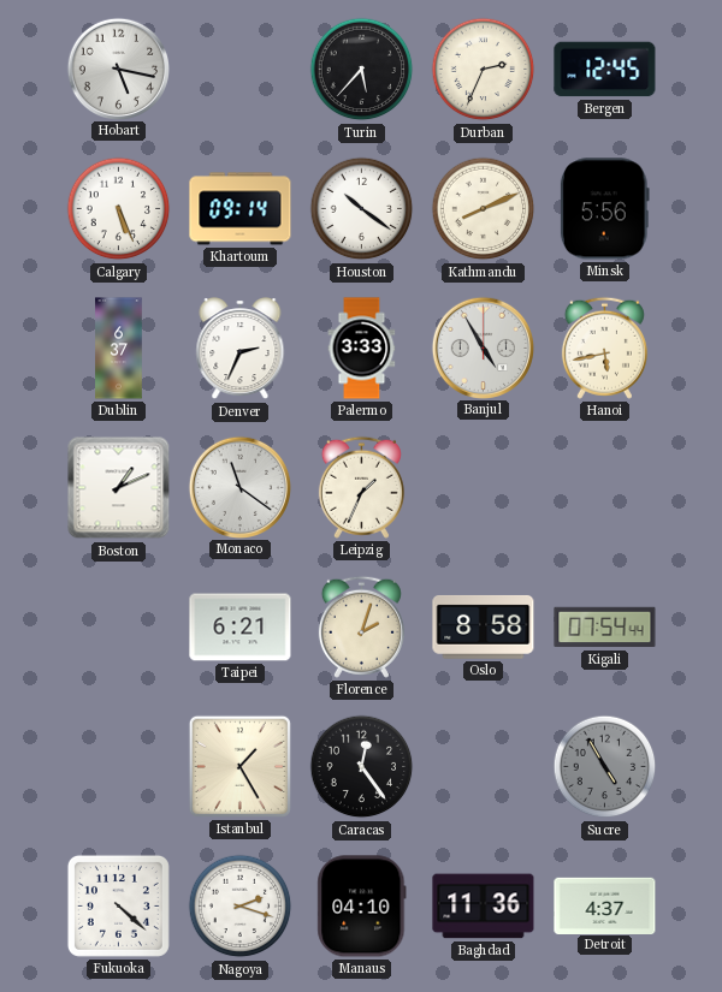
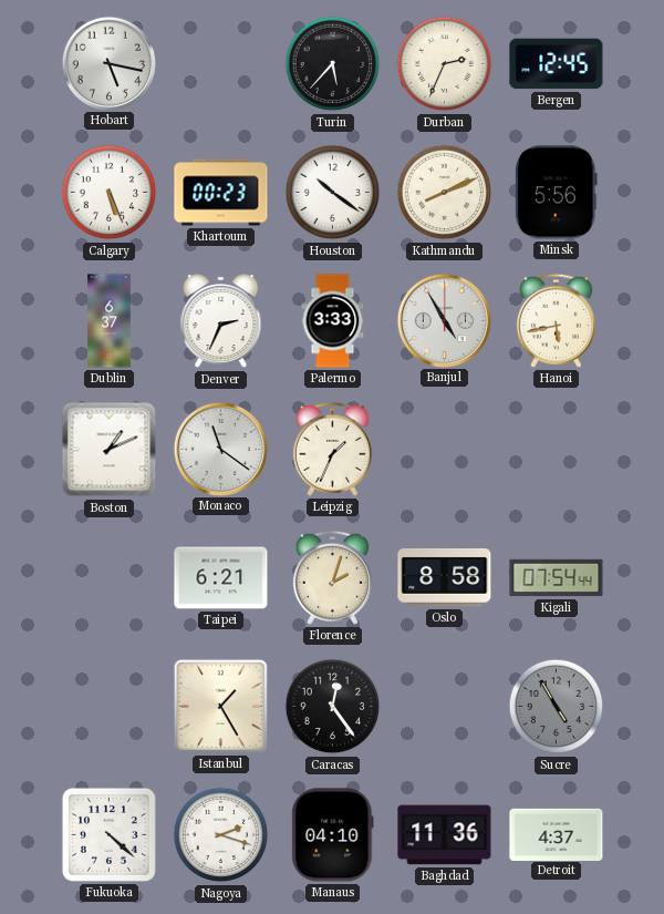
Khartoum: 09:14 -> 00:23 (221, 193)
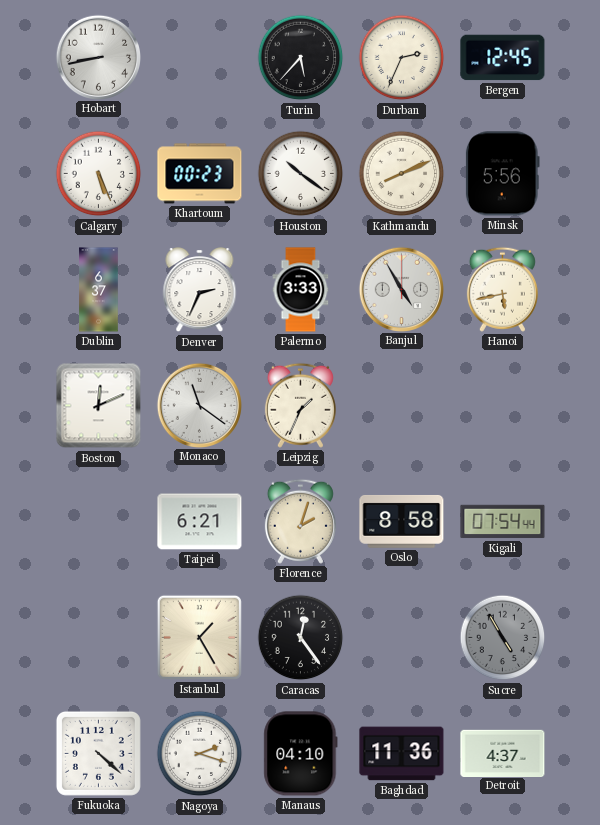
Hobart: 5:17 -> 8:43 (98, 57)
Boston: 1:11 -> 12:11 (99, 406)
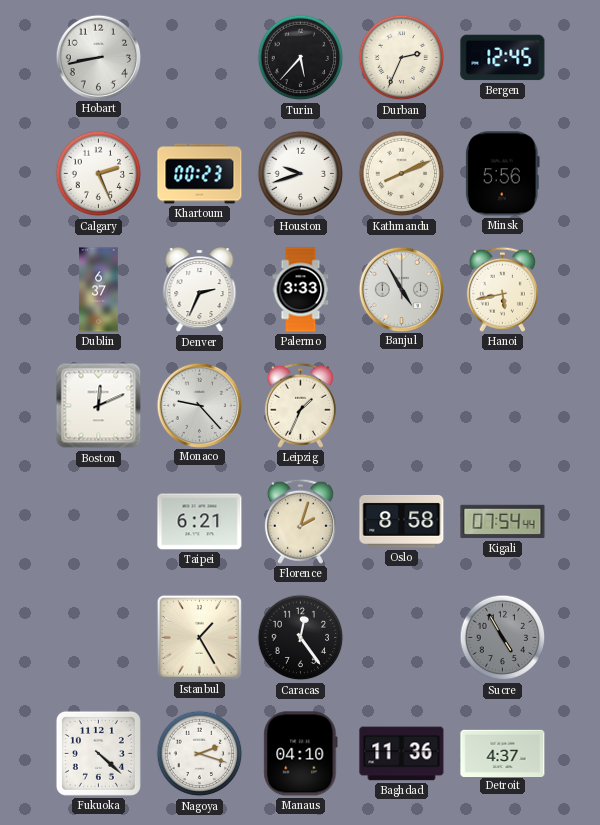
Calgary: 5:26 -> 2:26 (99, 174)
Houston: 10:21 -> 9:42 (301, 174)
Monaco: 11:21 -> 9:23 (199, 405)
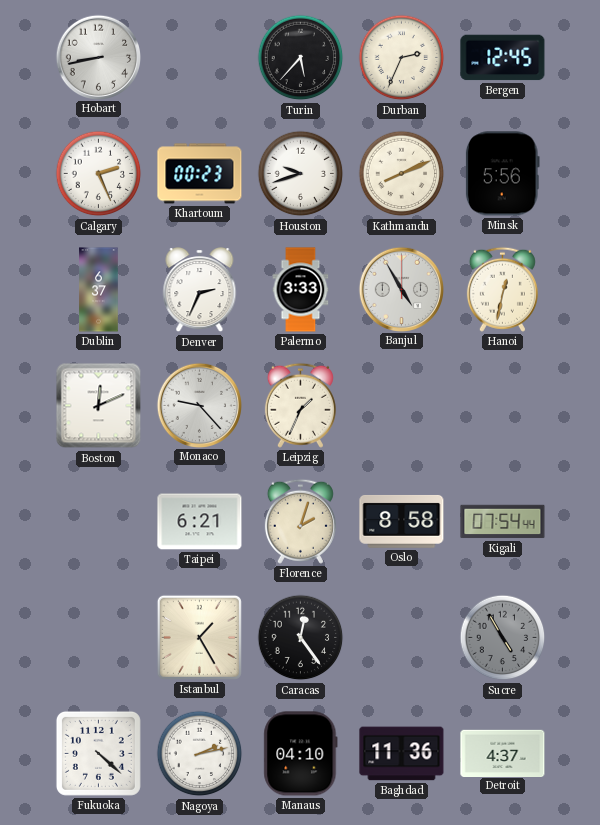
Hanoi: 5:43 -> 12:32 (502, 289)
Nagoya: 2:18 -> 2:13 (200, 754)
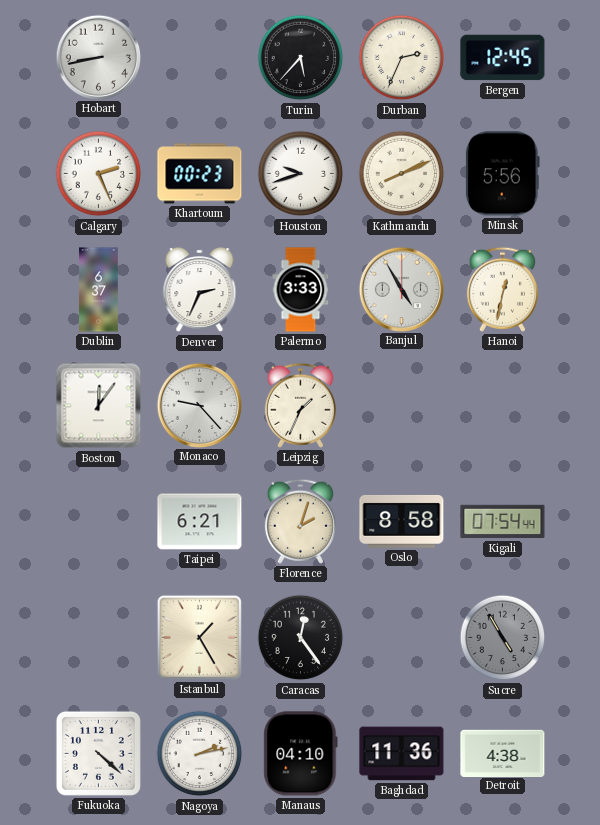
Boston: 12:11 -> 12:06 (99, 406)
Detroit: 4:37 -> 4:38 (503, 753)
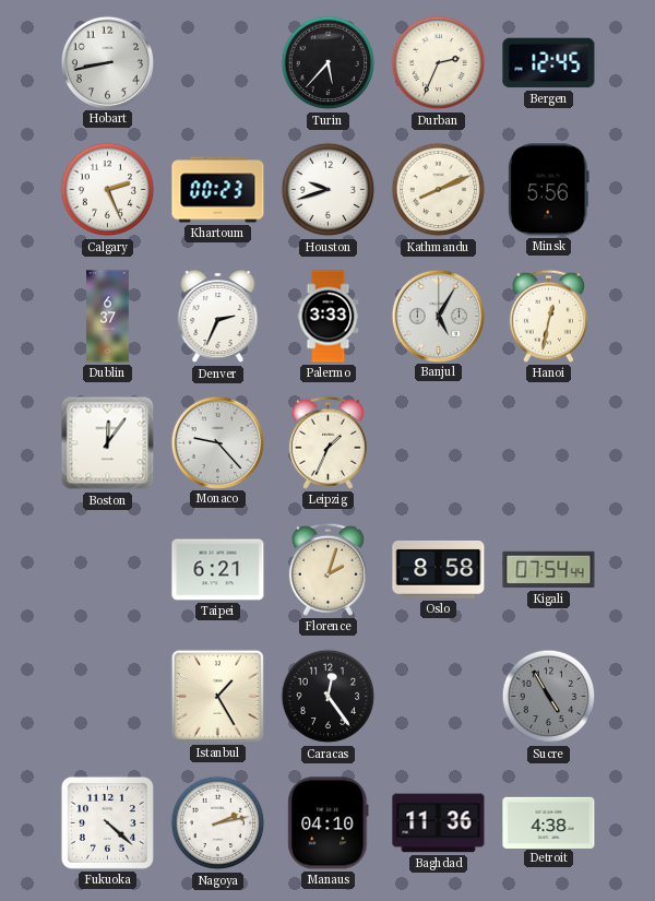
Banjul: 4:55 -> 5:05 (438, 316)
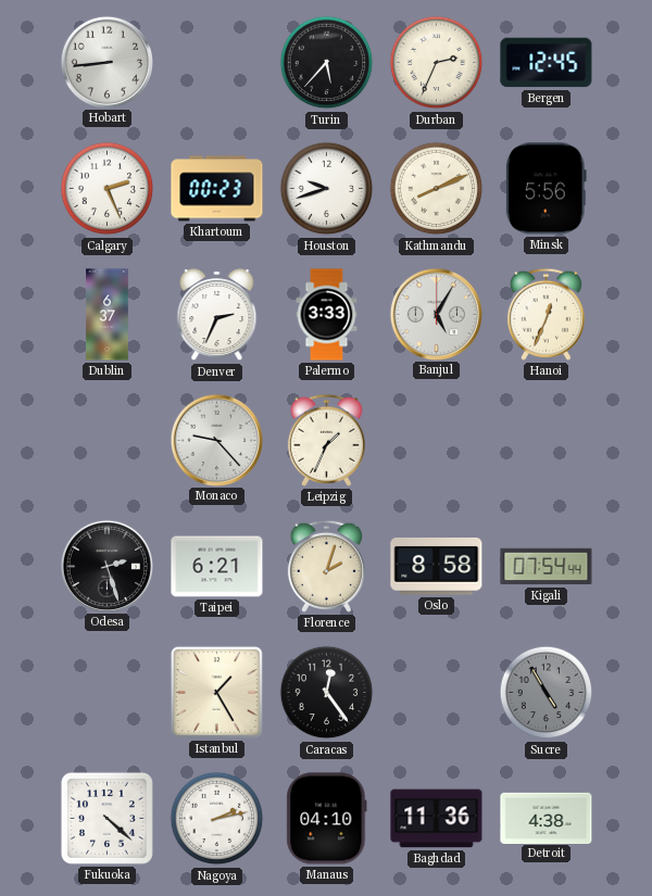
Hobart: 8:43 -> 8:44 (106, 62)
Hanoi: 12:32 -> 12:34 (546, 314)
Boston: 12:06 -> none (108, 443)
Odesa: none -> 2:27 (106, 566)
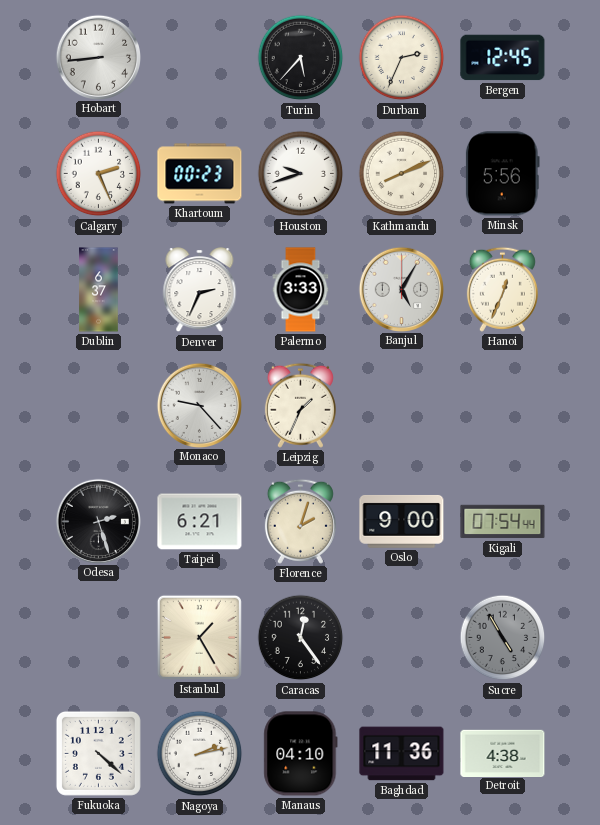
Oslo: 8:58 -> 9:00 (402, 521)
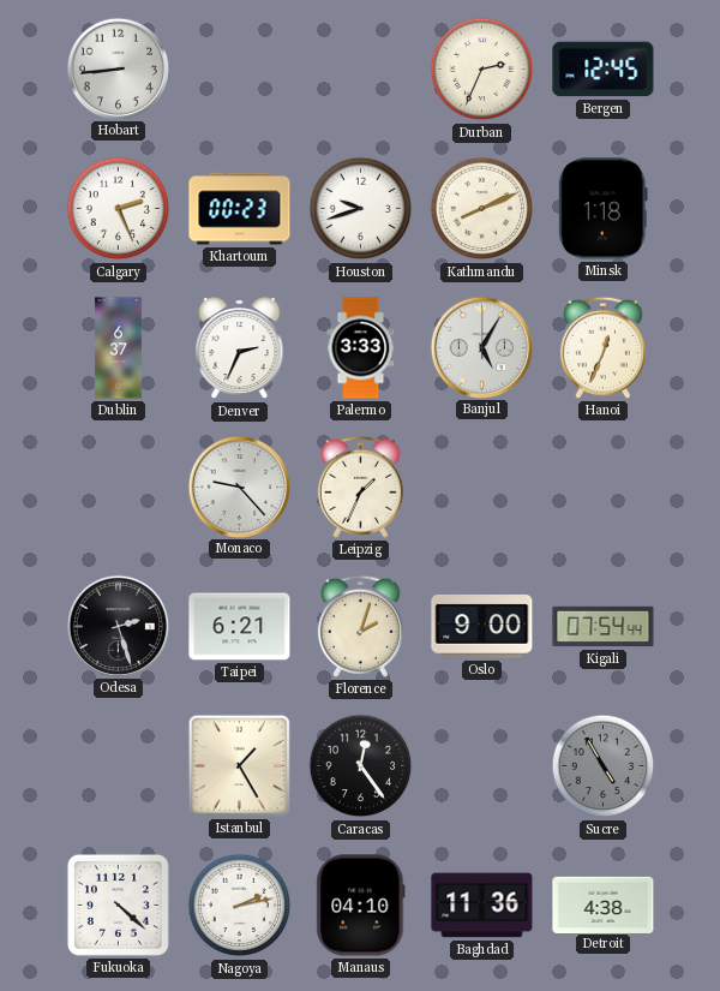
Turin: 5:37 -> none (301, 58)
Minsk: 5:56 -> 1:18 (602, 209)
